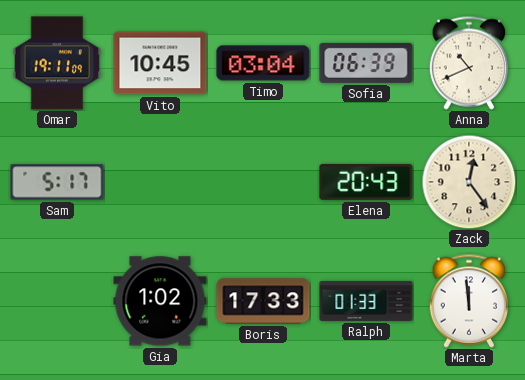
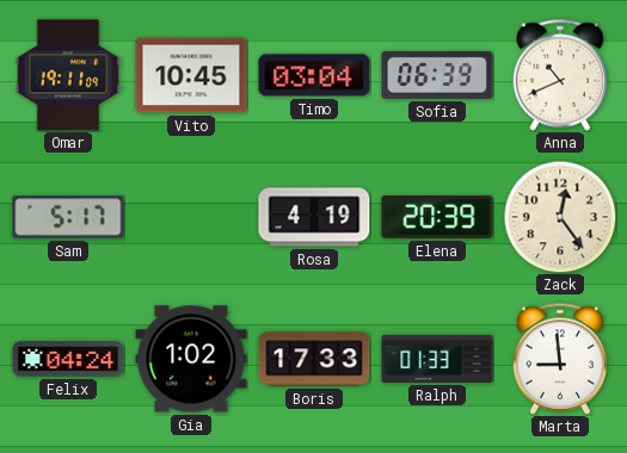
Rosa: none -> 4:19 (314, 217)
Elena: 20:43 -> 20:39 (437, 217)
Felix: none -> 04:24 (68, 359)
Marta: 11:59 -> 8:59 (559, 359)
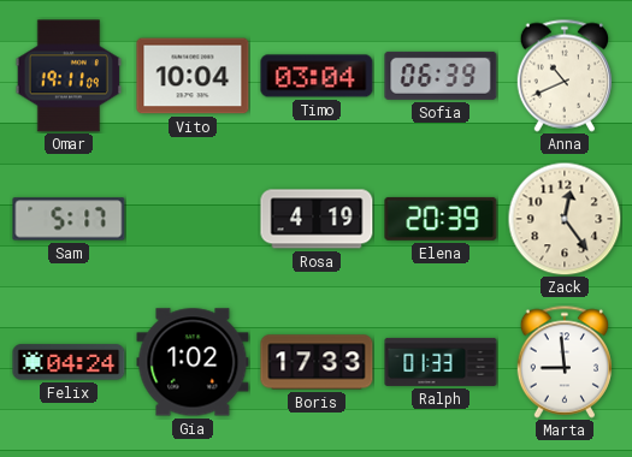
Vito: 10:45 -> 10:04 (193, 76)
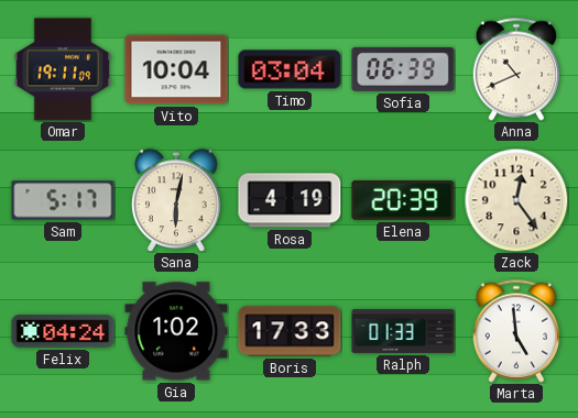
Sana: none -> 6:02 (177, 200)
Marta: 8:59 -> 4:59 (515, 331)
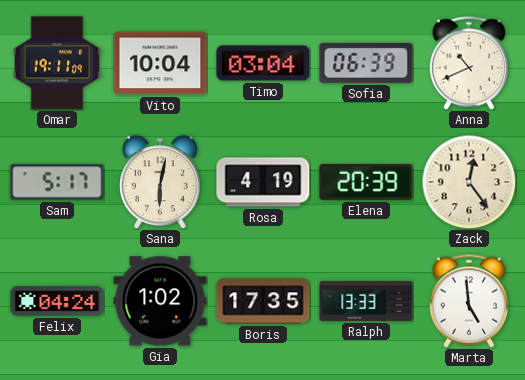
Boris: 17:33 -> 17:35 (263, 301)
Ralph: 01:33 -> 13:33 (366, 301)
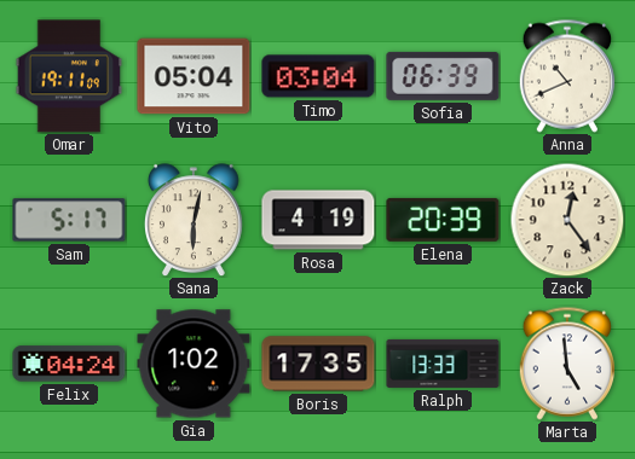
Vito: 10:04 -> 05:04 (194, 76)
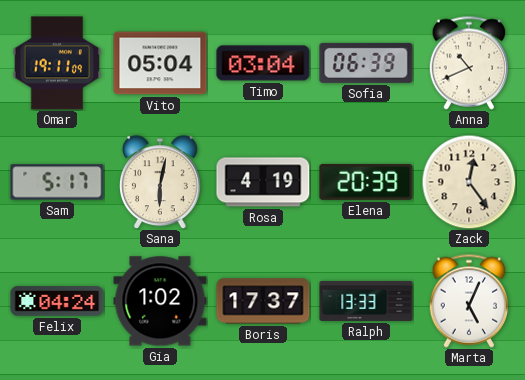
Boris: 17:35 -> 17:37 (263, 301)
Marta: 4:59 -> 5:04 (468, 301)
